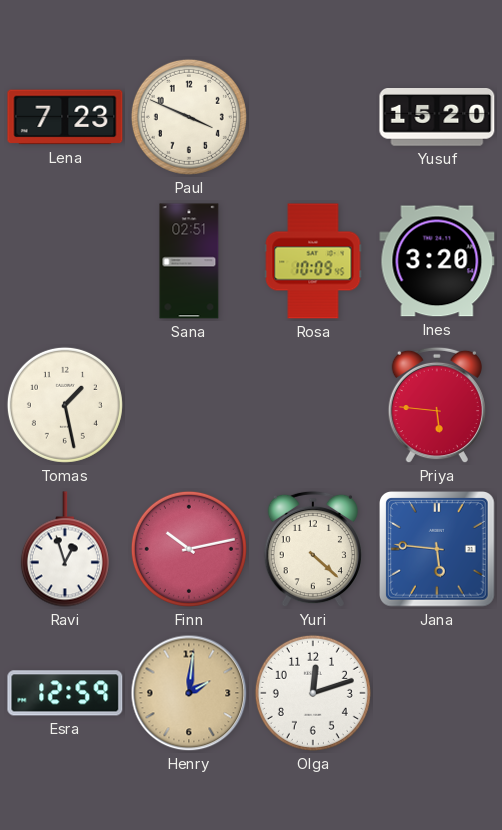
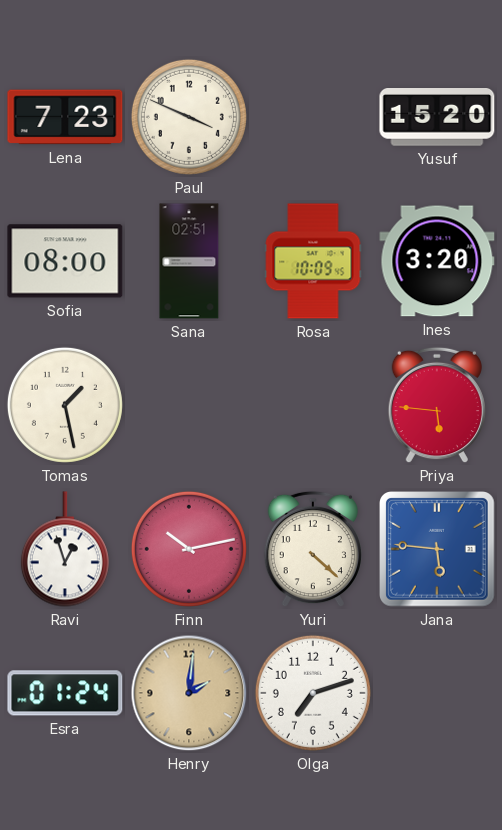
Sofia: none -> 08:00 (65, 261)
Esra: 12:59 -> 01:24 (65, 693)
Olga: 12:12 -> 7:12 (313, 693)
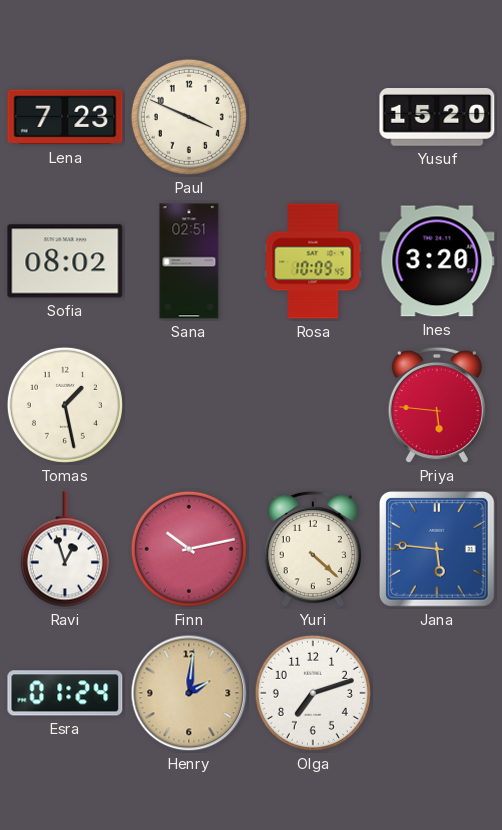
Sofia: 08:00 -> 08:02 (65, 261)
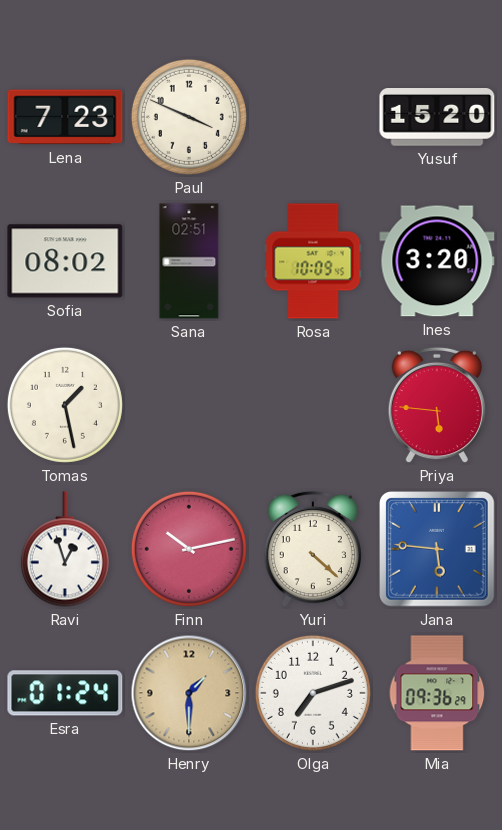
Henry: 2:01 -> 1:30 (189, 693)
Mia: none -> 09:36 (437, 693)
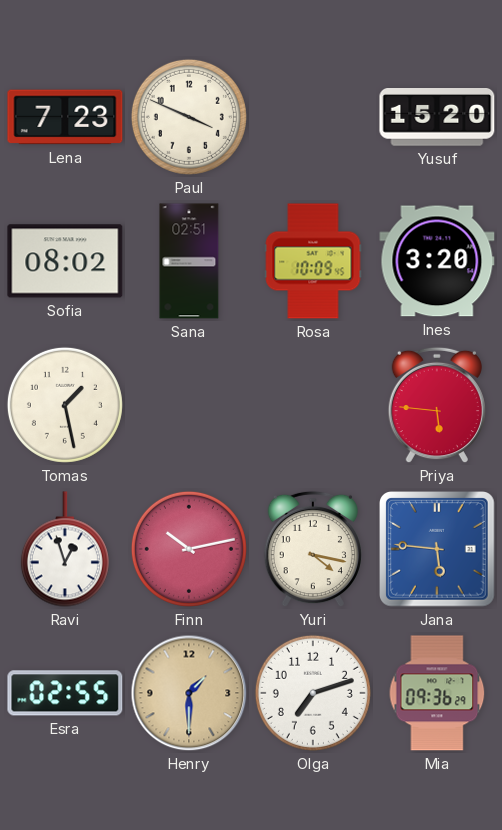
Yuri: 4:22 -> 4:17 (313, 549)
Esra: 01:24 -> 02:55 (65, 693)
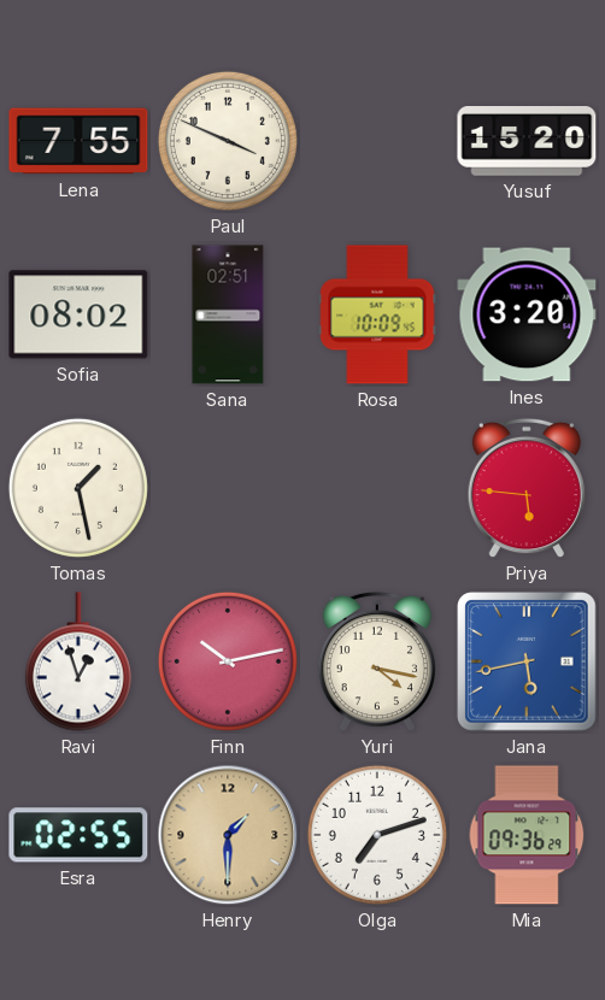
Lena: 7:23 -> 7:55 (78, 141)
Jana: 5:46 -> 5:43 (528, 663)
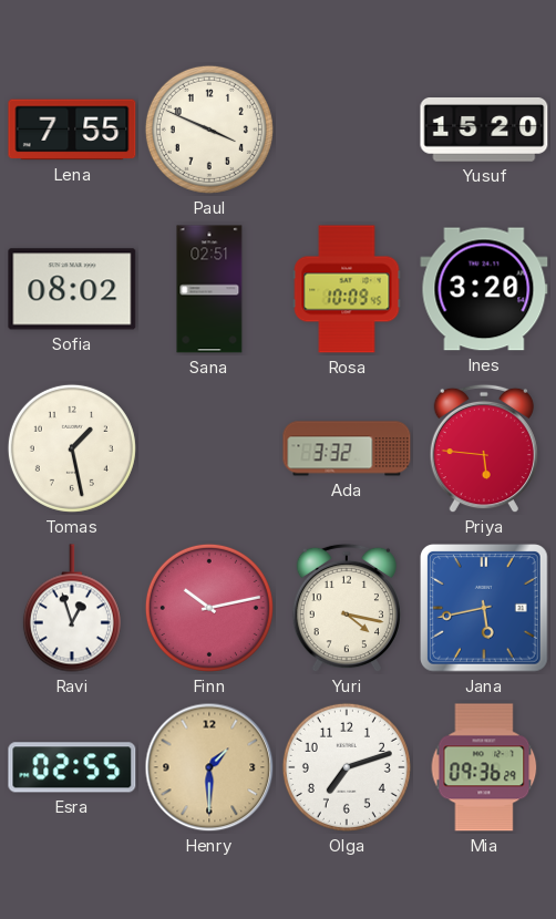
Ada: none -> 3:32 (347, 448)
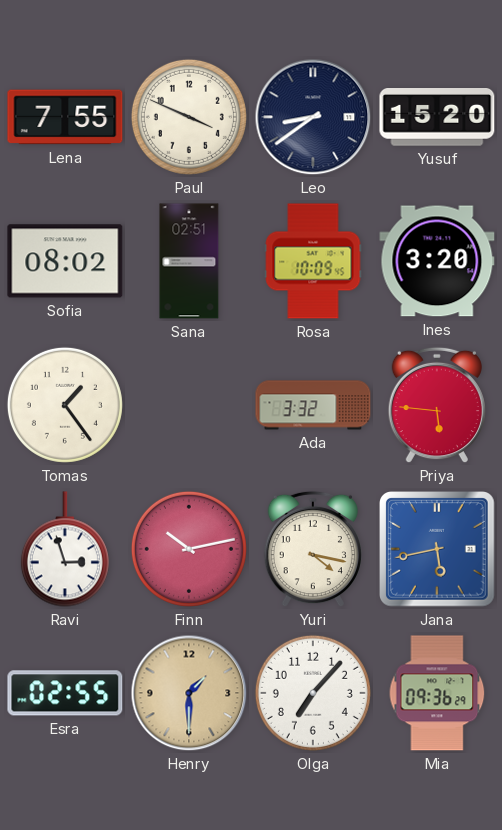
Leo: none -> 8:39 (313, 117)
Tomas: 1:28 -> 1:24 (65, 405)
Ravi: 12:57 -> 2:57 (65, 549)
Olga: 7:12 -> 7:07 (313, 693)
